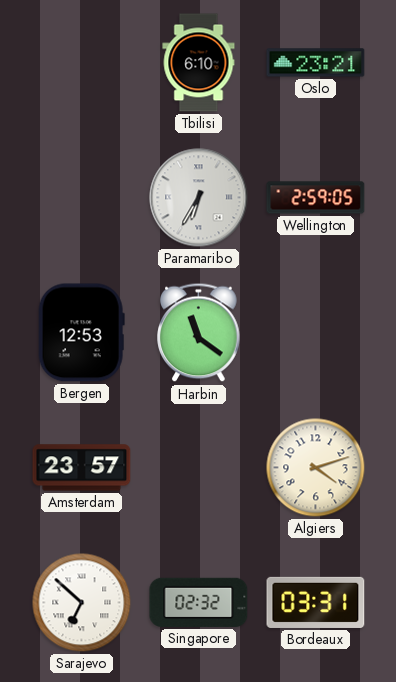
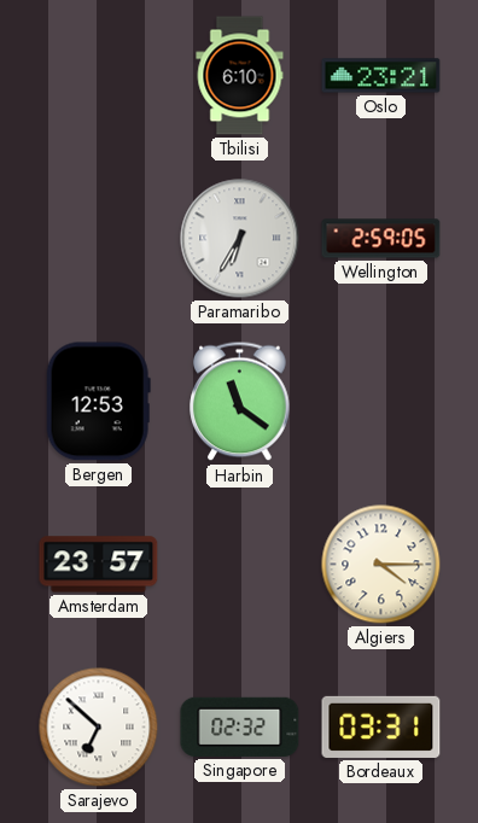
Algiers: 4:12 -> 4:15 (381, 565)
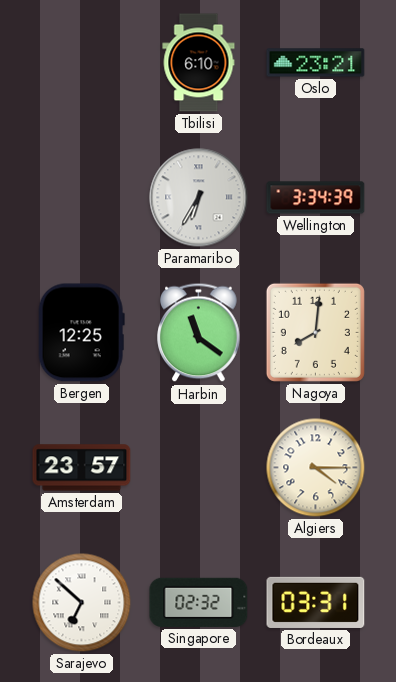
Wellington: 2:59 -> 3:34 (316, 198)
Bergen: 12:53 -> 12:25 (81, 333)
Nagoya: none -> 8:01 (315, 332)
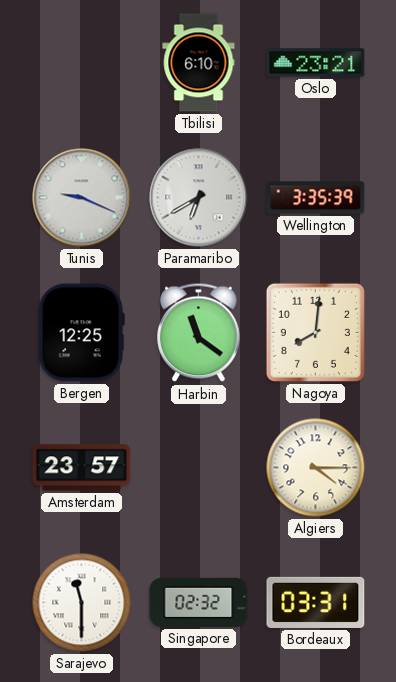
Tunis: none -> 9:19 (82, 198)
Paramaribo: 6:35 -> 6:40 (199, 198)
Wellington: 3:34 -> 3:35 (316, 198)
Sarajevo: 6:52 -> 11:30 (82, 603)
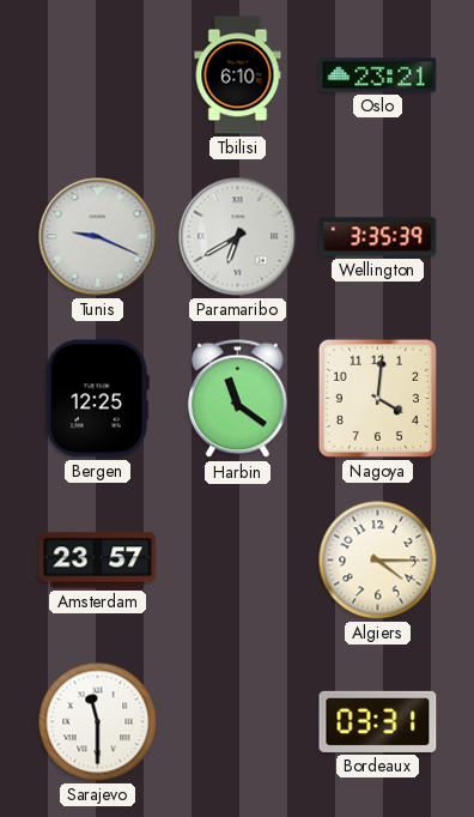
Nagoya: 8:01 -> 4:01 (377, 398)
Singapore: 02:32 -> none (199, 602)
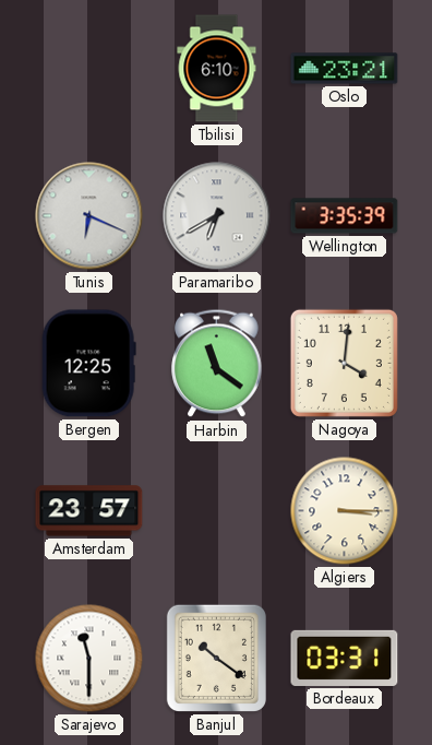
Tunis: 9:19 -> 6:19 (89, 216)
Algiers: 4:15 -> 3:15 (345, 511)
Banjul: none -> 10:21 (216, 658)
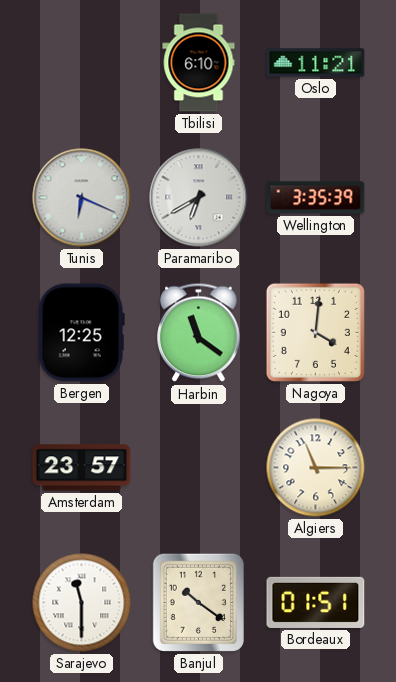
Oslo: 23:21 -> 11:21 (316, 63)
Algiers: 3:15 -> 11:15 (316, 468)
Bordeaux: 03:31 -> 01:51 (316, 602)
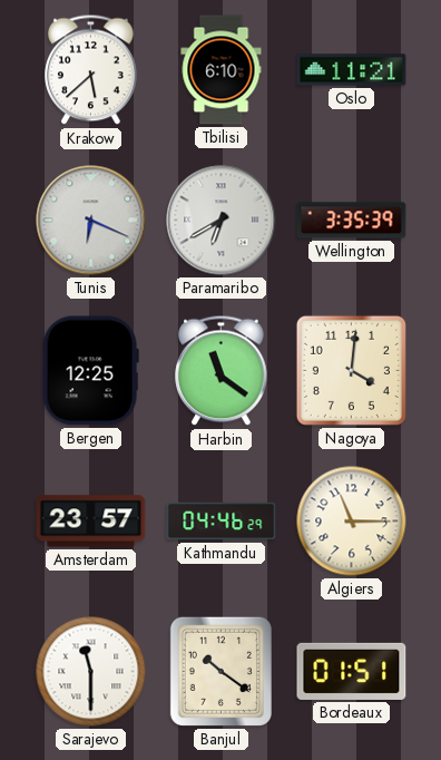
Krakow: none -> 5:38 (91, 70)
Kathmandu: none -> 04:46 (222, 522)
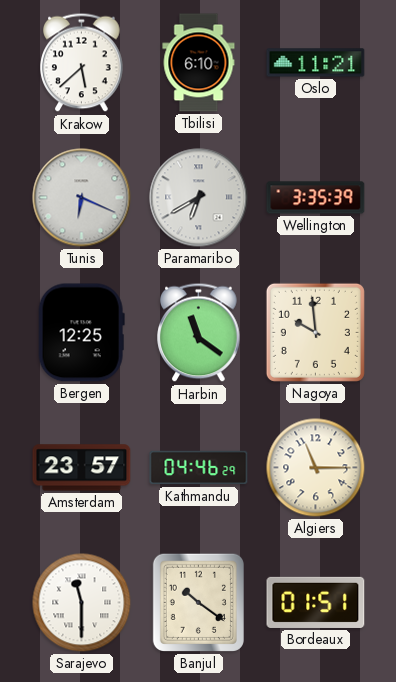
Nagoya: 4:01 -> 9:59 (315, 332)
